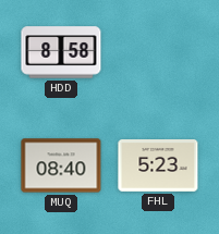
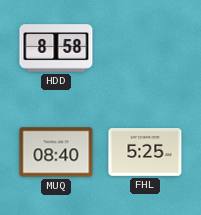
FHL: 5:23 -> 5:25 (145, 153)
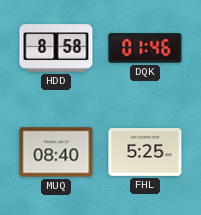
DQK: none -> 01:46 (145, 48)
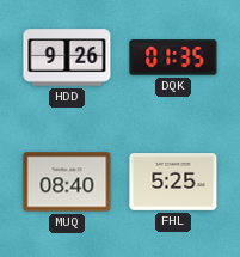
HDD: 8:58 -> 9:26 (67, 57)
DQK: 01:46 -> 01:35 (173, 57)
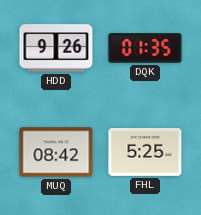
MUQ: 08:40 -> 08:42 (56, 152)
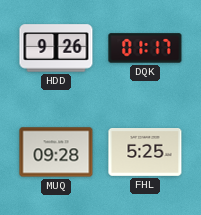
DQK: 01:35 -> 01:17 (145, 48)
MUQ: 08:42 -> 09:28 (56, 152)
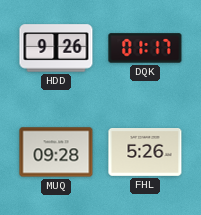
FHL: 5:25 -> 5:26 (145, 153)
